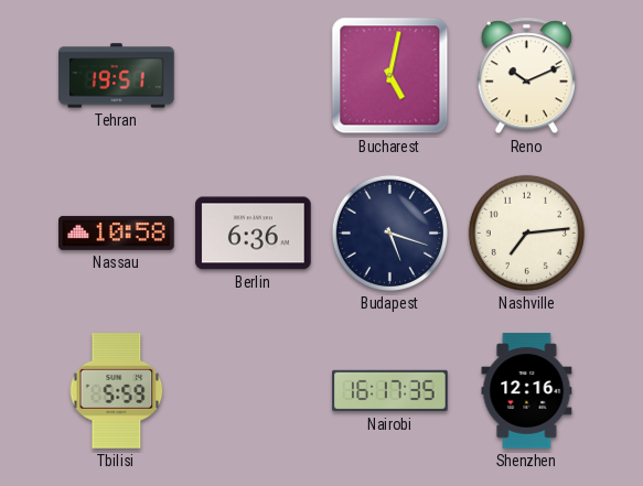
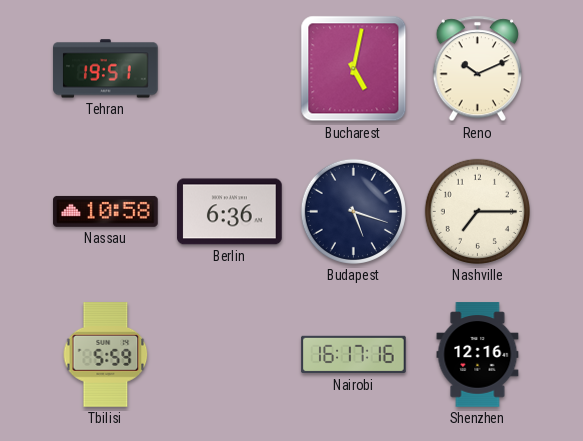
Nashville: 7:14 -> 7:15 (477, 211)
Nairobi: 16:17:35 -> 16:17:16 (354, 355)
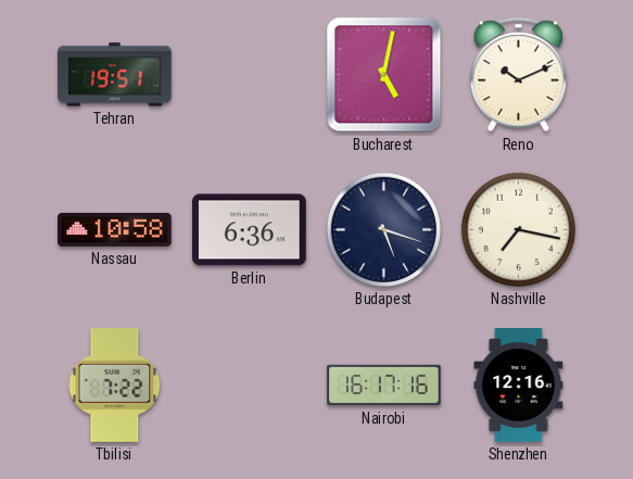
Nashville: 7:15 -> 7:17 (518, 229)
Tbilisi: 5:59 -> 7:22 (115, 386)
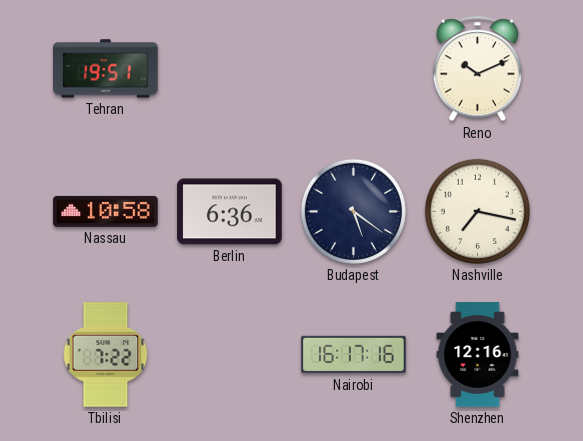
Bucharest: 5:02 -> none (384, 75)
Budapest: 5:18 -> 5:21 (353, 211)
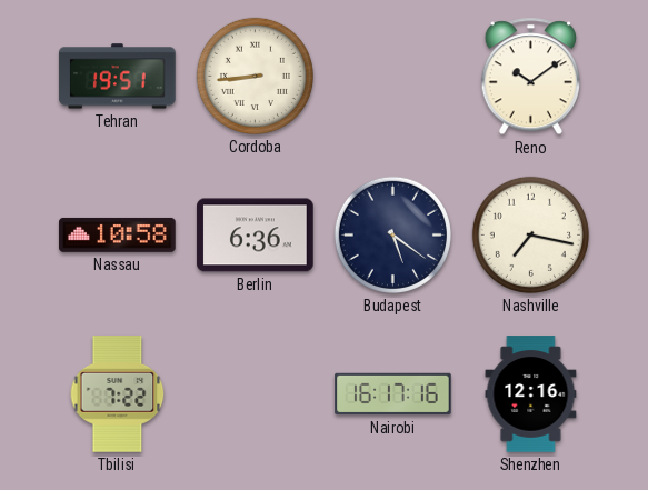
Cordoba: none -> 8:44 (255, 76)
Reno: 10:11 -> 10:09 (530, 77)
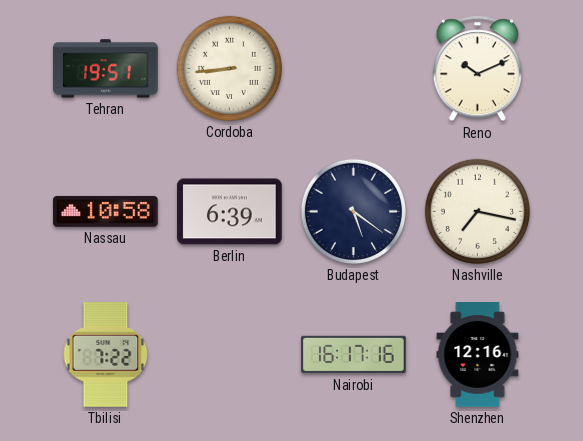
Reno: 10:09 -> 10:11 (477, 69)
Berlin: 6:36 -> 6:39 (230, 212)
